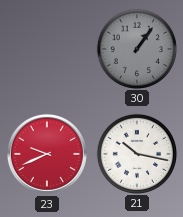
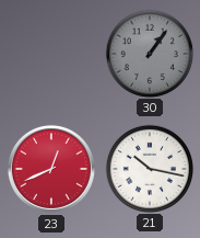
23: 9:41 -> 12:41 (51, 169)
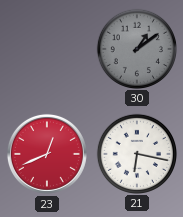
30: 1:06 -> 1:09 (136, 48)
21: 10:17 -> 6:17 (136, 153)
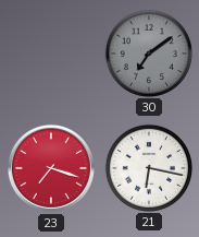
30: 1:09 -> 7:09 (148, 52)
23: 12:41 -> 7:18 (51, 168)
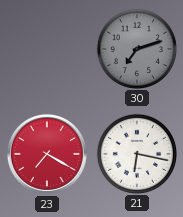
30: 7:09 -> 7:12 (136, 48)
23: 7:18 -> 7:20 (47, 154)
